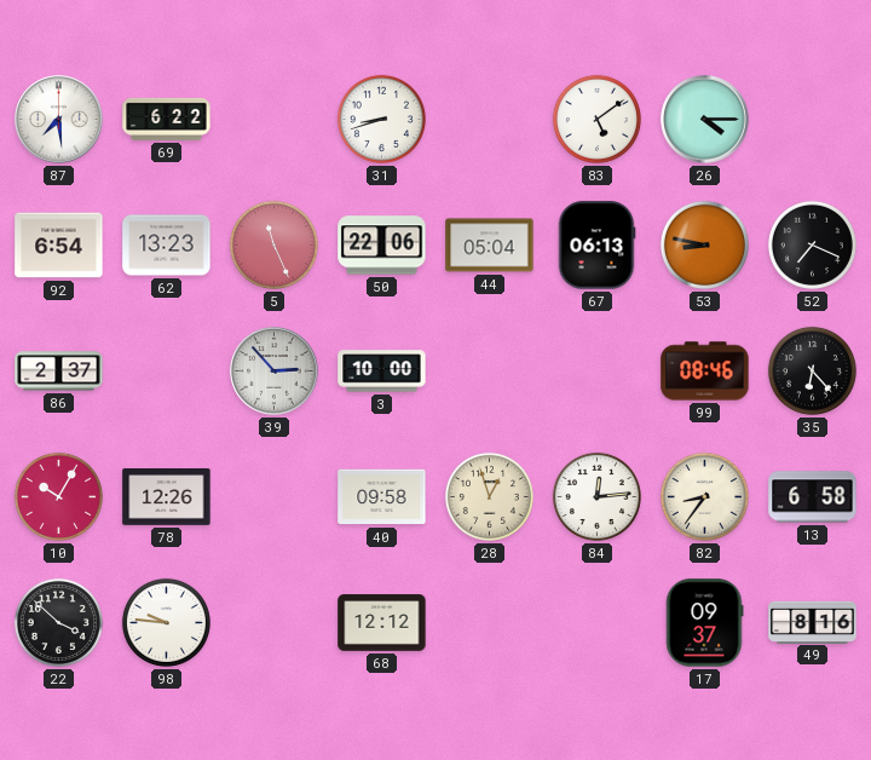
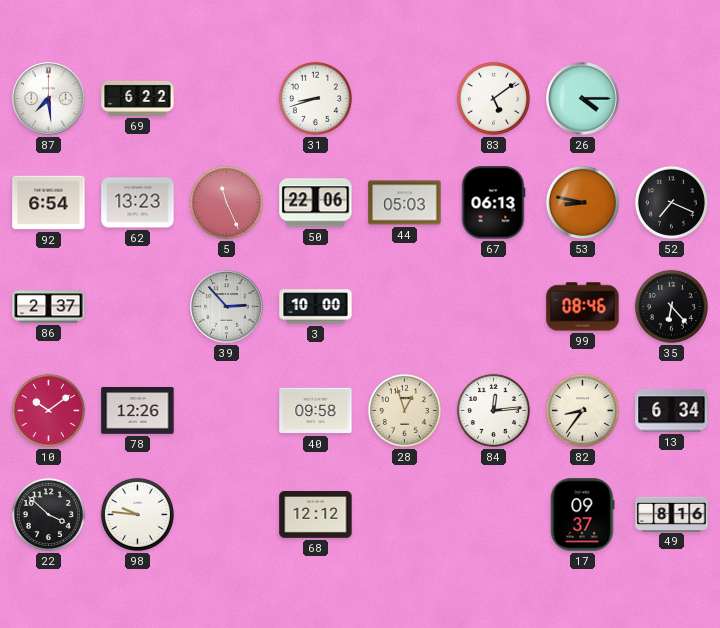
44: 05:04 -> 05:03 (405, 203)
10: 10:05 -> 10:09 (48, 410)
13: 6:58 -> 6:34 (672, 411)
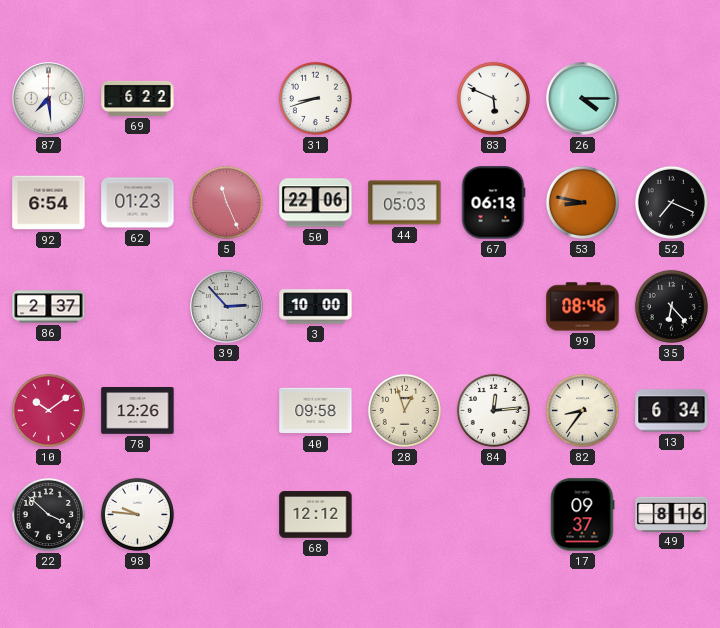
83: 5:09 -> 5:49 (493, 98)
62: 13:23 -> 01:23 (138, 203)
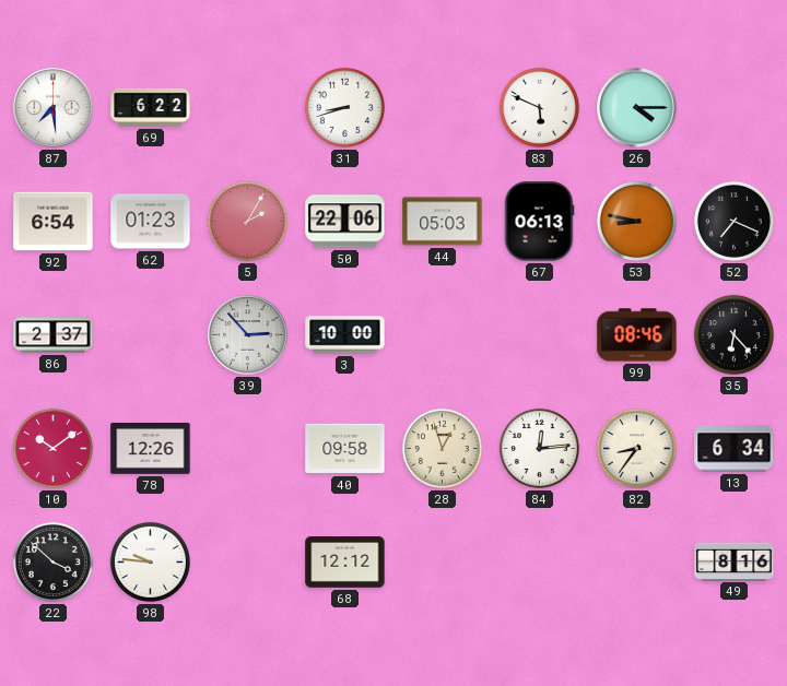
5: 11:26 -> 2:05 (247, 221)
17: 09:37 -> none (582, 515)
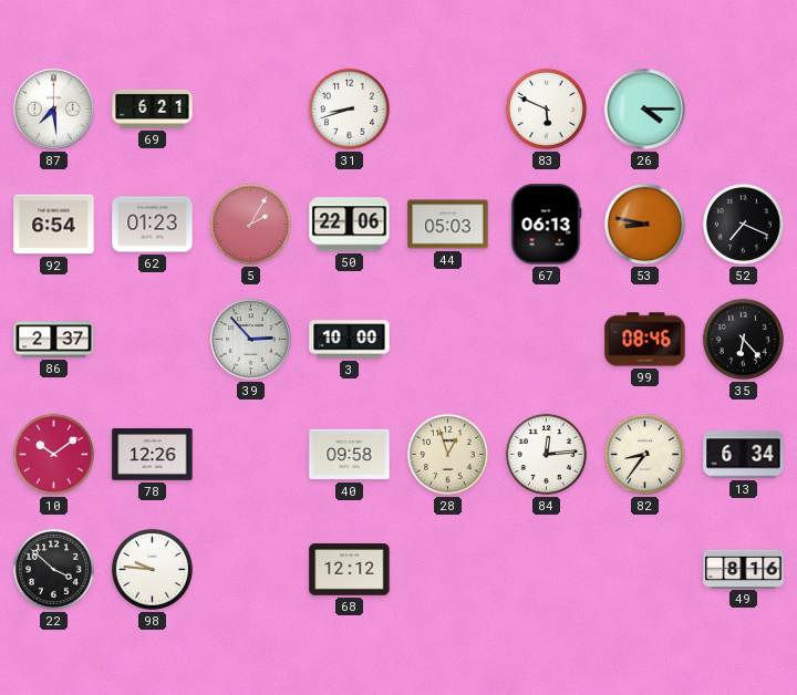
69: 6:22 -> 6:21 (153, 108)
